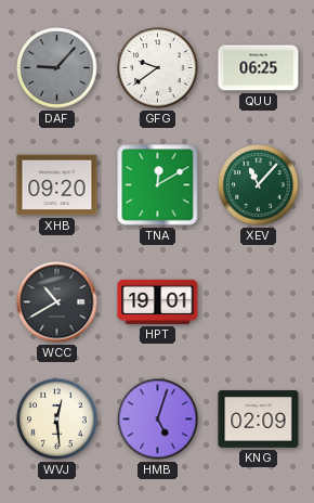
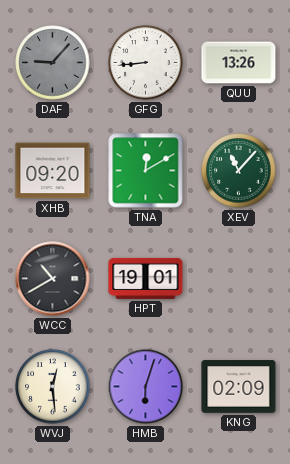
GFG: 9:39 -> 8:44 (146, 63)
QUU: 06:25 -> 13:26 (239, 63)
HMB: 5:03 -> 6:03 (146, 387)
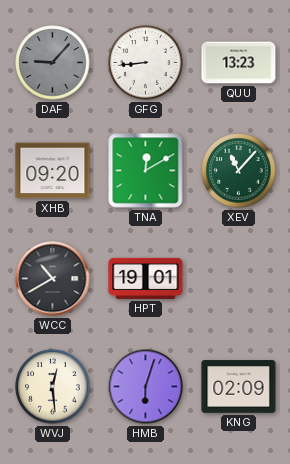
QUU: 13:26 -> 13:23 (239, 63)
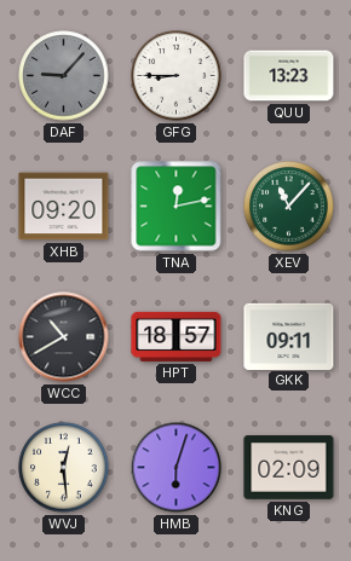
GFG: 8:44 -> 8:45 (177, 76)
TNA: 12:10 -> 12:13 (177, 207)
HPT: 19:01 -> 18:57 (177, 336)
GKK: none -> 09:11 (289, 336)
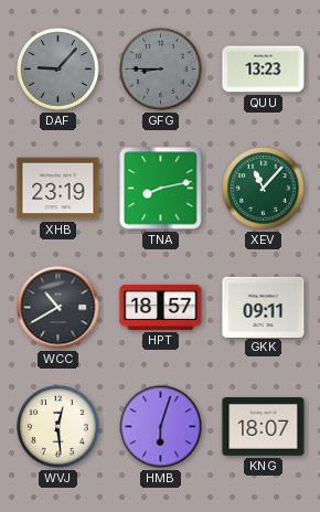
GFG dial: white -> grey (161, 70)
XHB: 09:20 -> 23:19 (58, 189)
TNA: 12:13 -> 8:13 (161, 189)
KNG: 02:09 -> 18:07 (264, 427)
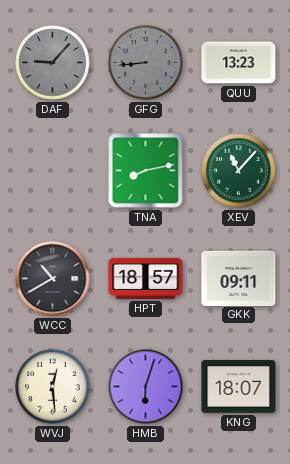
GFG: 8:45 -> 8:44 (146, 63)
XHB: 23:19 -> none (58, 189)
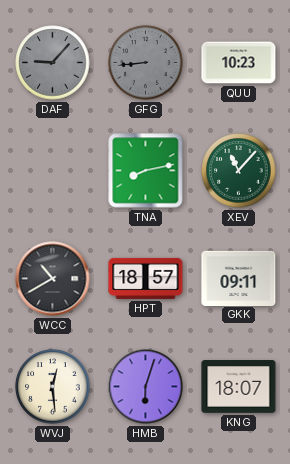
QUU: 13:23 -> 10:23 (239, 63)
